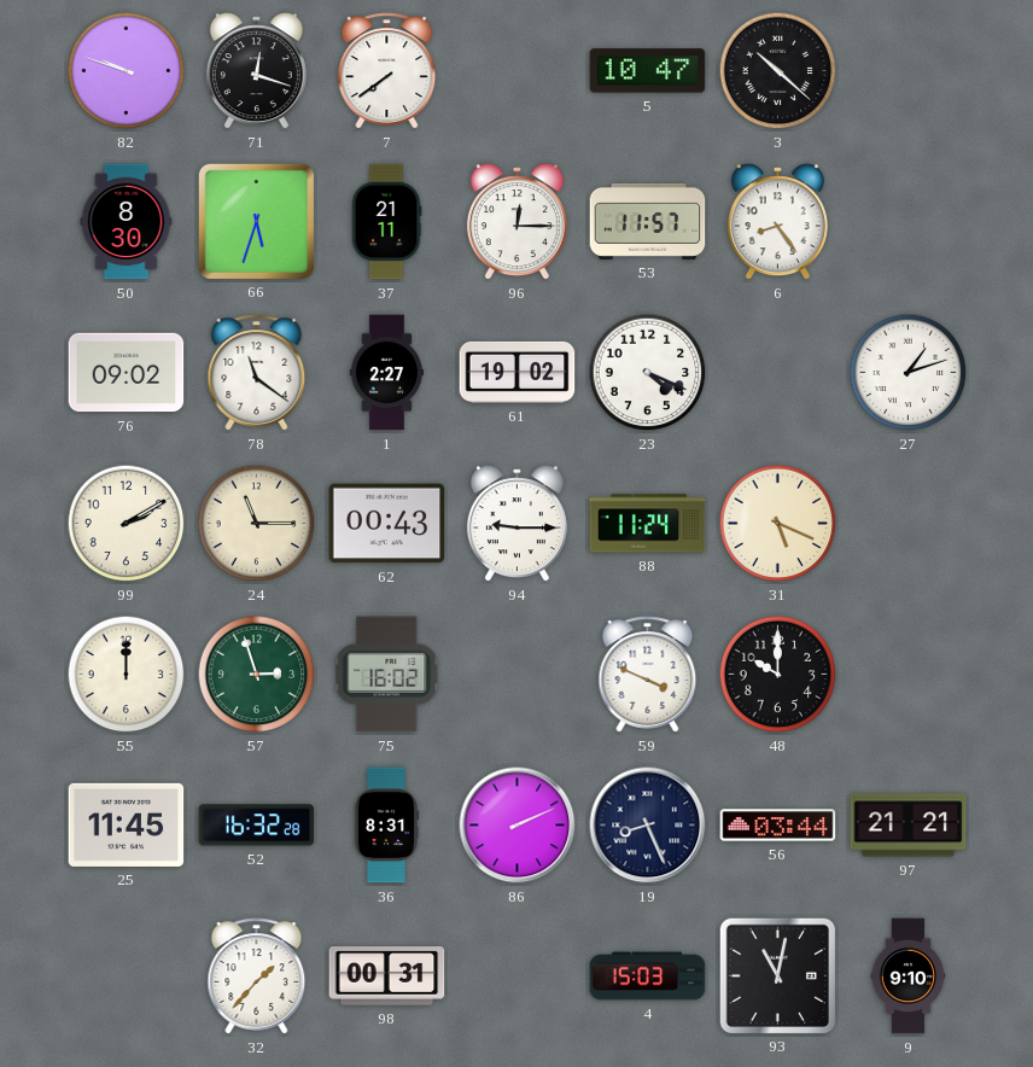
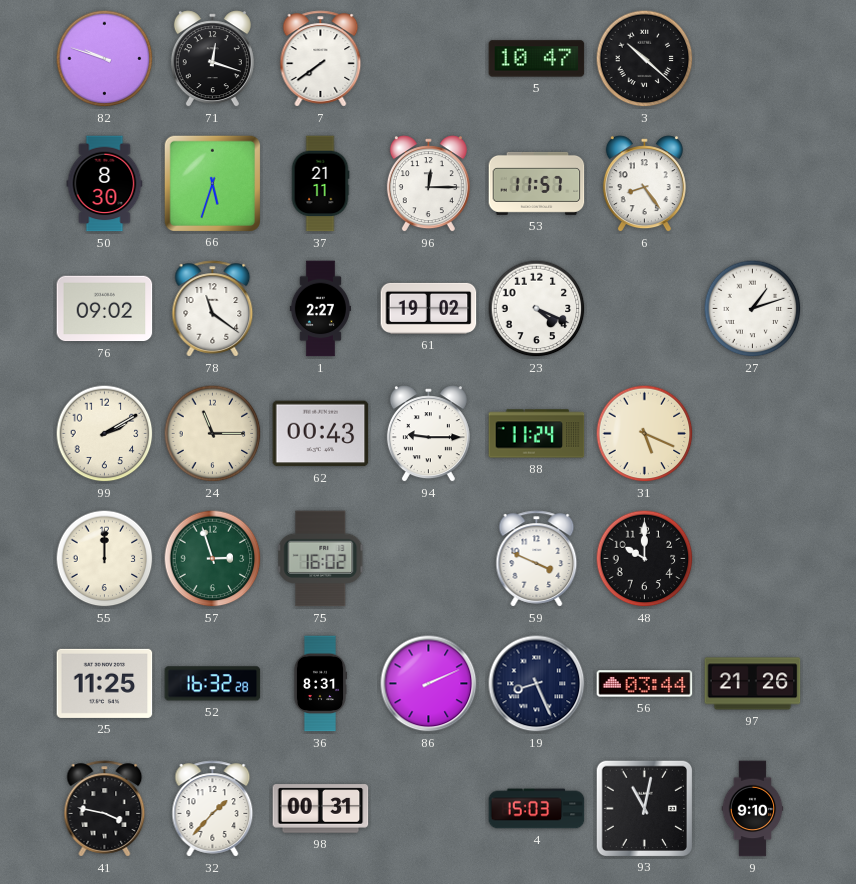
25: 11:45 -> 11:25 (105, 683)
97: 21:21 -> 21:26 (753, 684)
41: none -> 3:47 (105, 809)
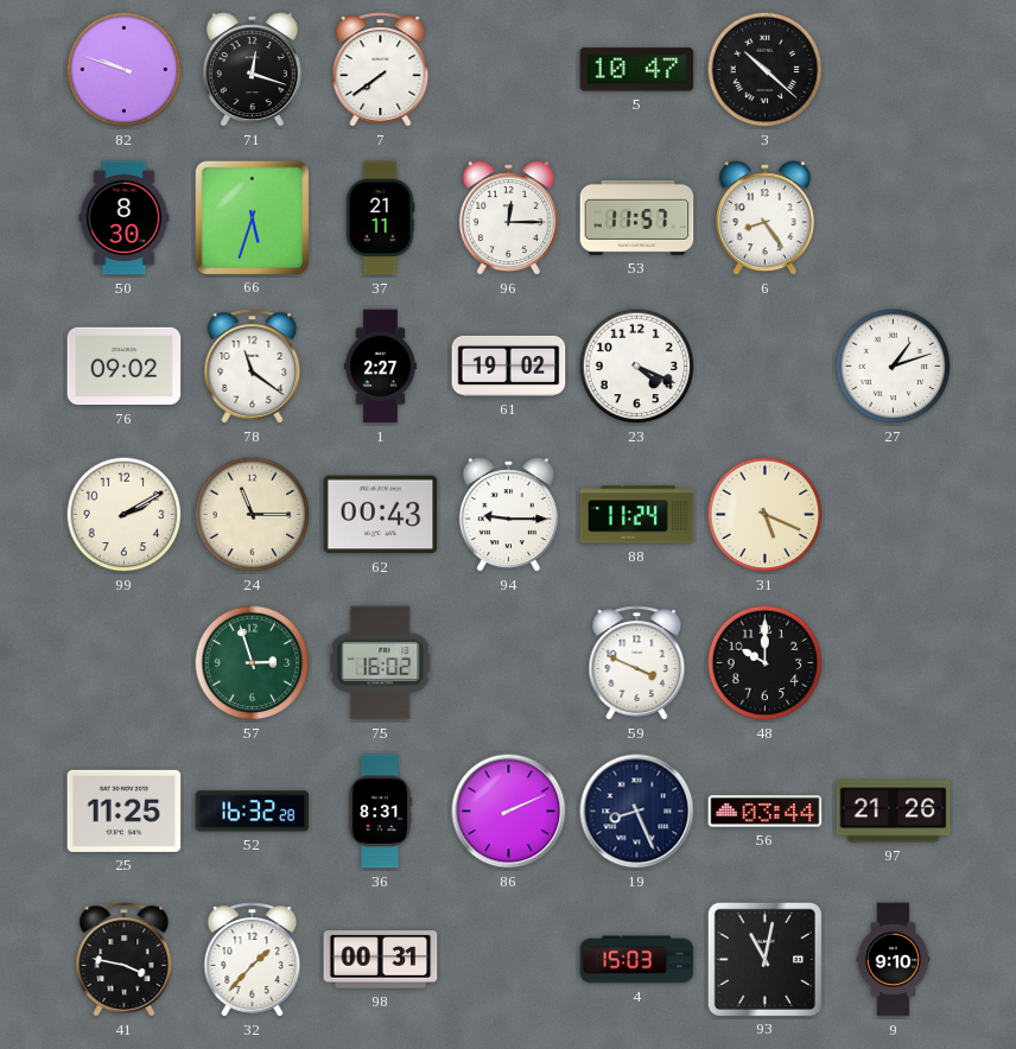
55: 12:00 -> none (105, 559)
